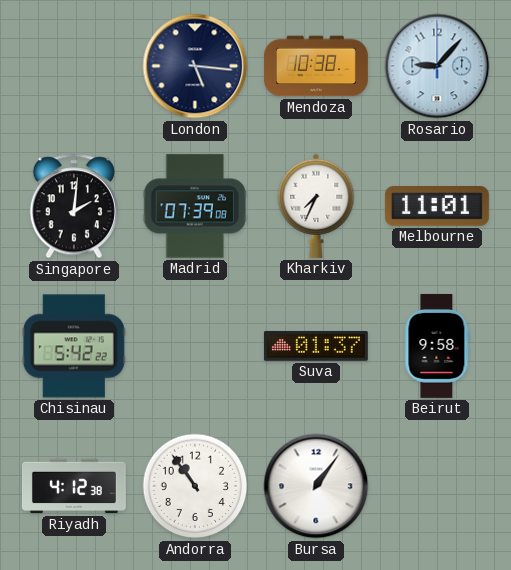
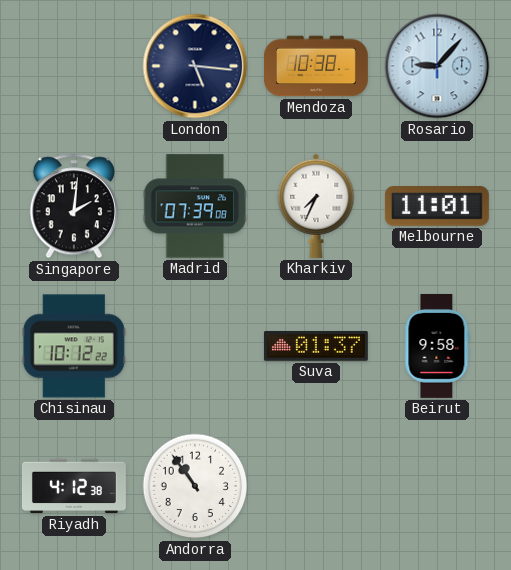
Chisinau: 5:42 -> 10:12 (74, 346)
Bursa: 1:06 -> none (316, 486)
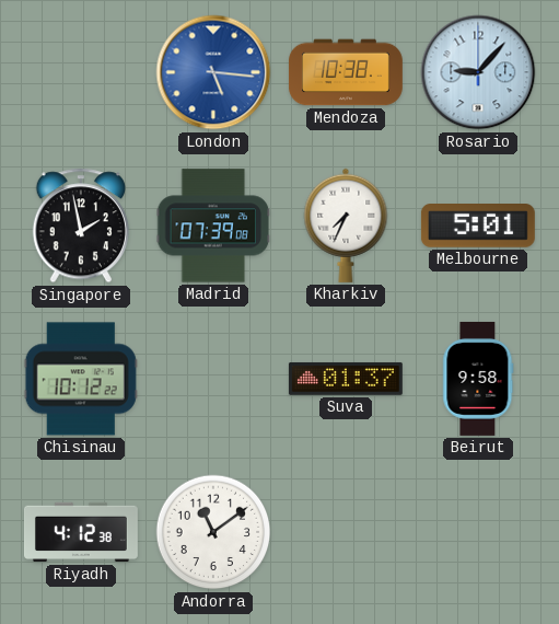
London dial: navy -> blue (213, 72)
Singapore: 2:01 -> 1:58 (81, 226)
Melbourne: 11:01 -> 5:01 (478, 226)
Andorra: 10:54 -> 11:09 (213, 532)
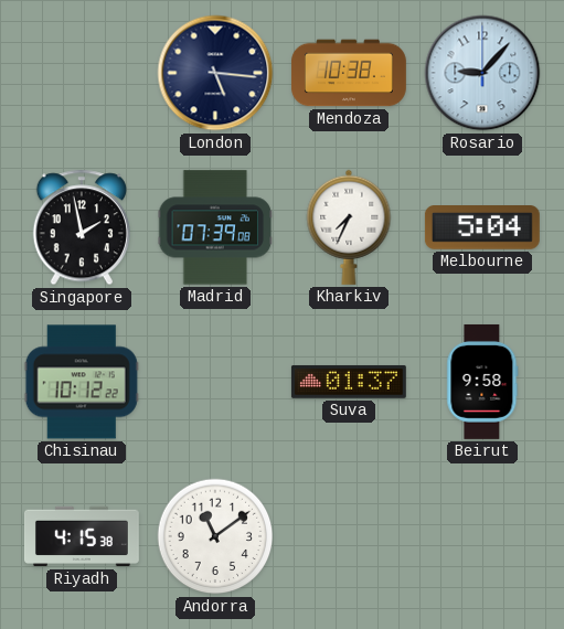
London dial: blue -> navy (215, 73)
Melbourne: 5:01 -> 5:04 (482, 227)
Riyadh: 4:12 -> 4:15 (83, 536)
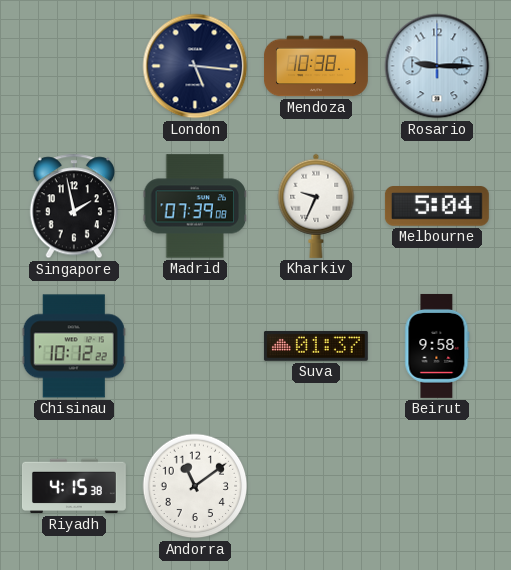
Rosario: 9:07 -> 9:15 (437, 66)
Kharkiv: 7:34 -> 9:34 (316, 206)
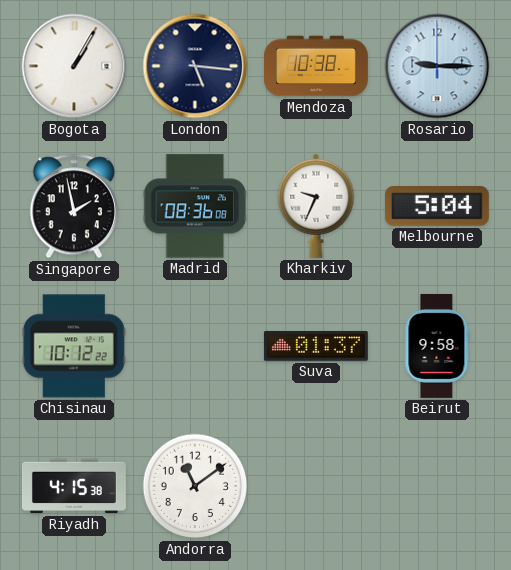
Bogota: none -> 1:05 (74, 66)
Madrid: 07:39 -> 08:36 (195, 206)
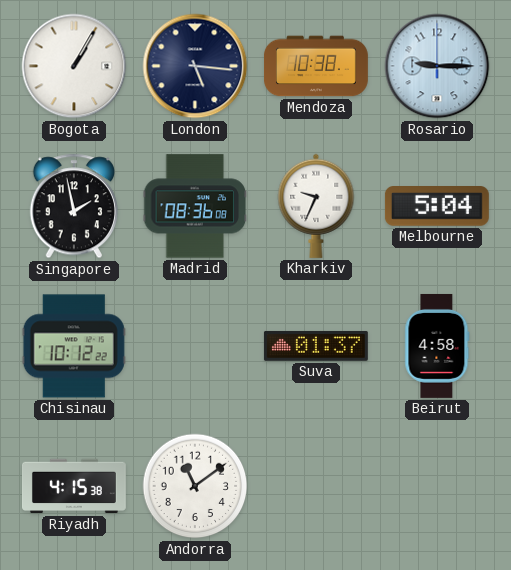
Beirut: 9:58 -> 4:58 (437, 346)
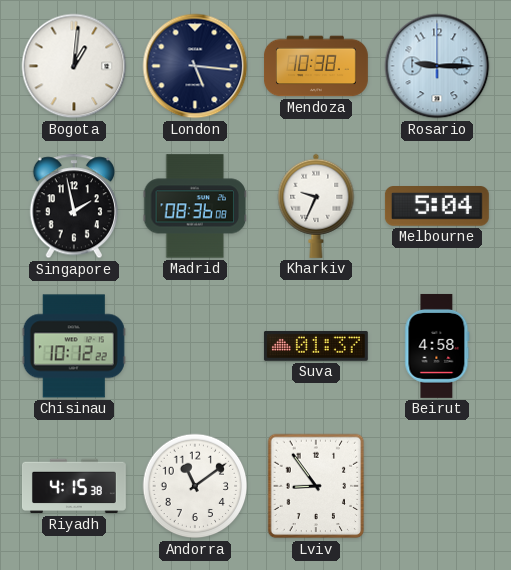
Bogota: 1:05 -> 1:01 (74, 66)
Lviv: none -> 8:54 (316, 486)
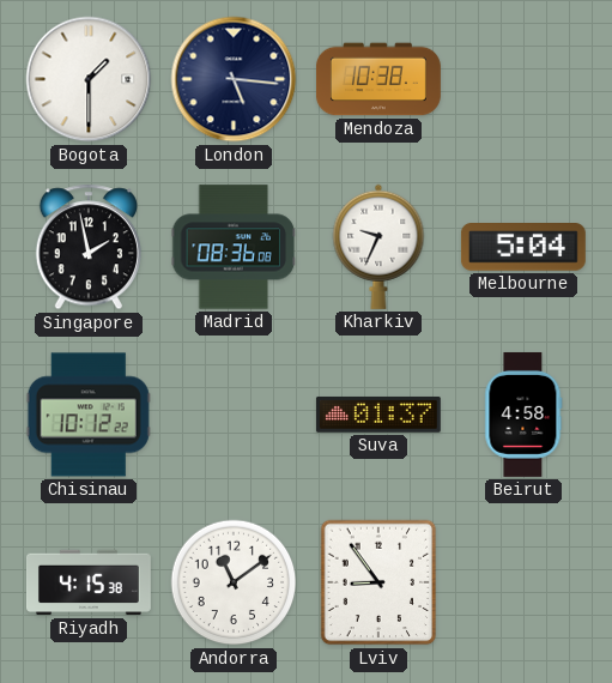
Bogota: 1:01 -> 1:30 (89, 79)
Rosario: 9:15 -> none (437, 66)
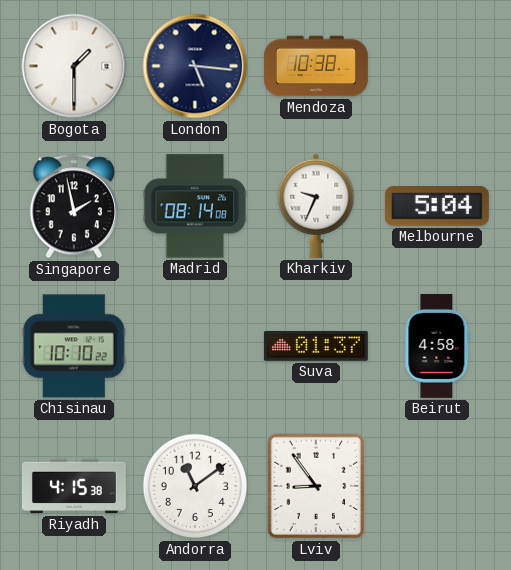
Madrid: 08:36 -> 08:14 (195, 206)
Chisinau: 10:12 -> 10:10 (74, 346)
